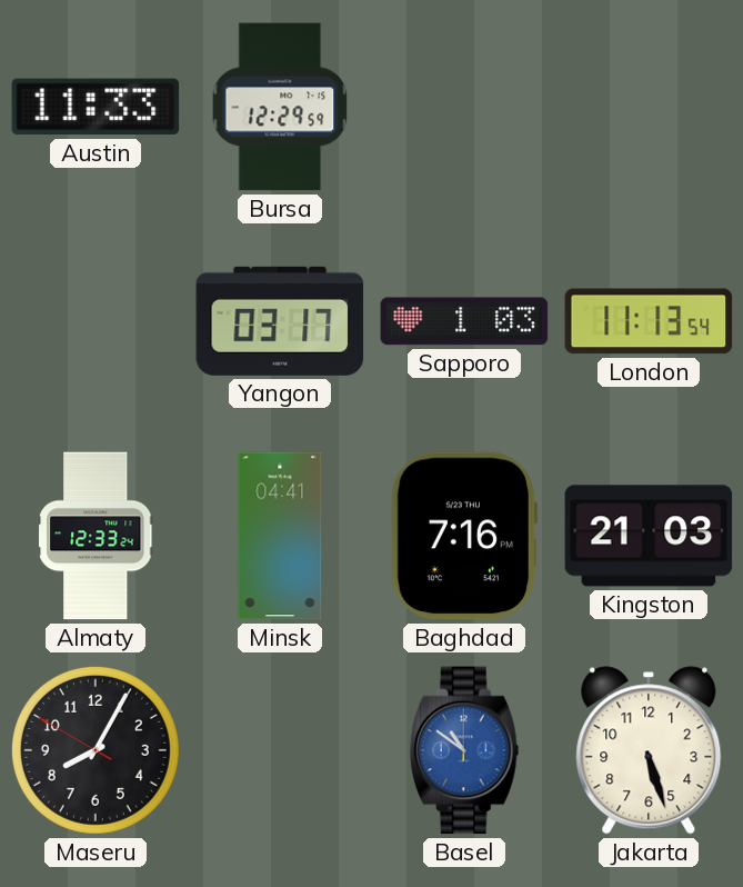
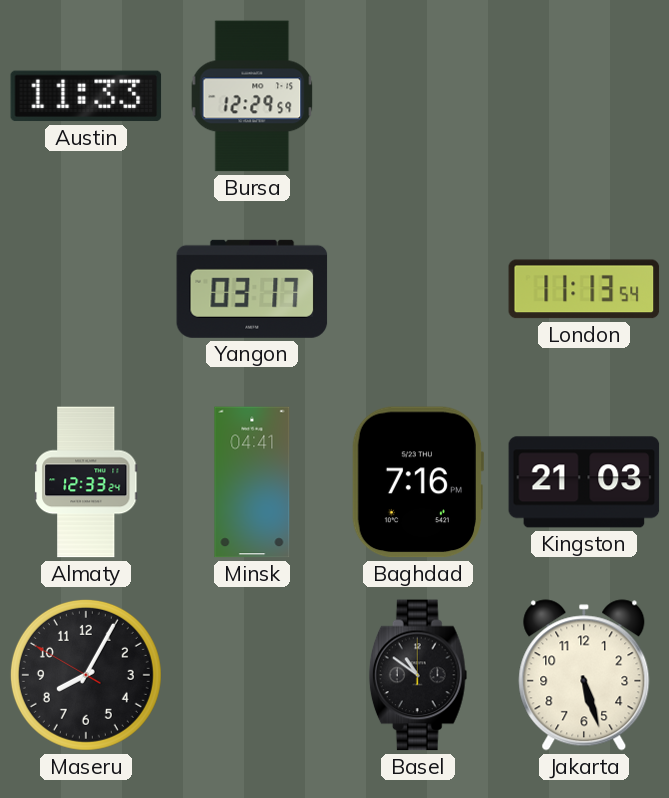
Sapporo: 1:03 -> none (464, 321)
Basel dial: blue -> black (418, 675)
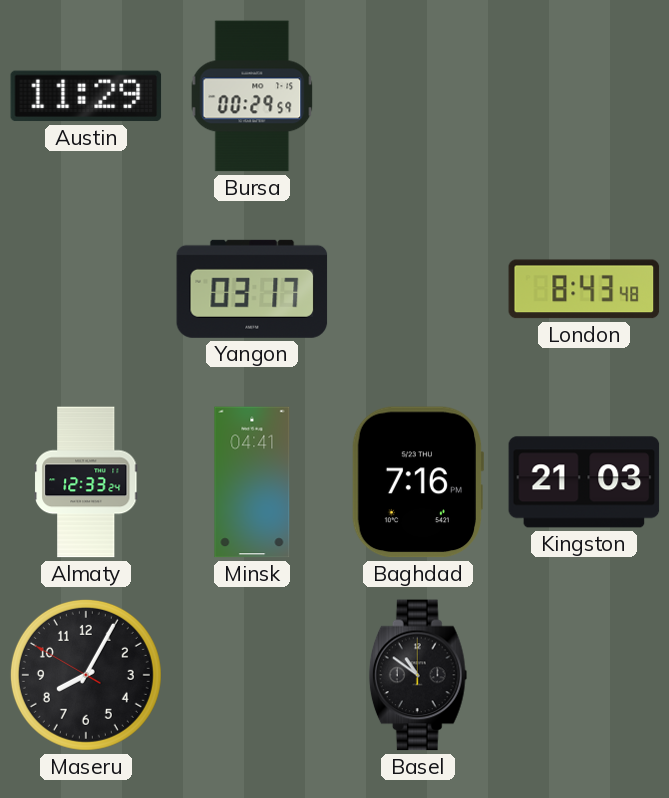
Austin: 11:33 -> 11:29 (86, 96)
Bursa: 12:29 -> 00:29 (252, 96)
London: 11:13 -> 8:43 (584, 289)
Jakarta: 5:27 -> none (584, 675)
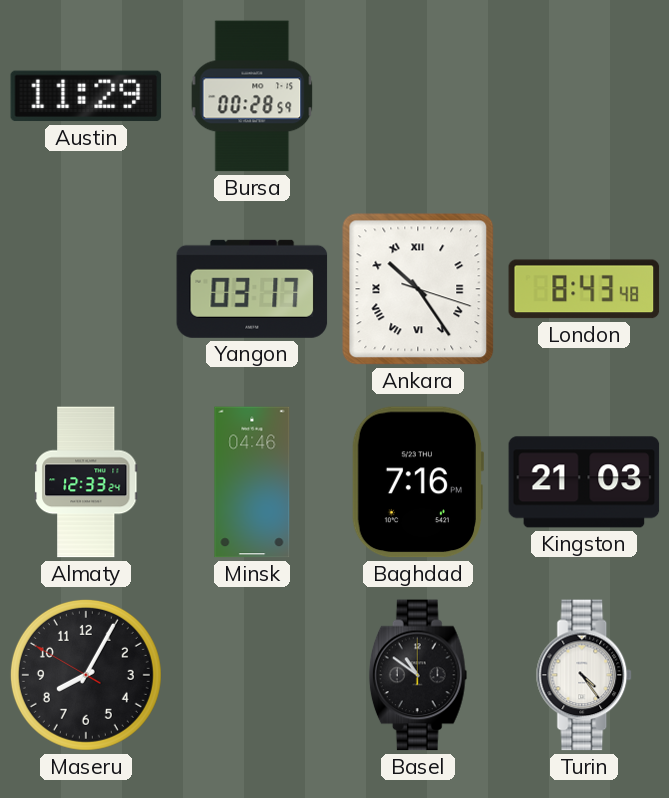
Bursa: 00:29 -> 00:28 (252, 96)
Ankara: none -> 10:24 (418, 289)
Minsk: 04:41 -> 04:46 (252, 482)
Turin: none -> 4:24 (585, 675)
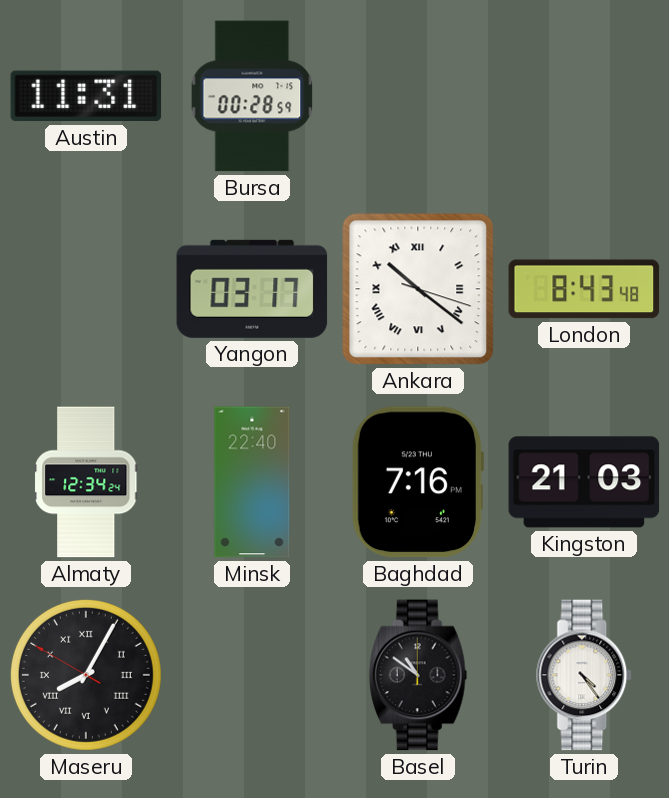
Austin: 11:29 -> 11:31 (86, 96)
Ankara: 10:24 -> 10:21 (418, 289)
Almaty: 12:33 -> 12:34 (86, 482)
Minsk: 04:46 -> 22:40 (252, 482)
Maseru numerals: Arabic -> Roman (86, 675)
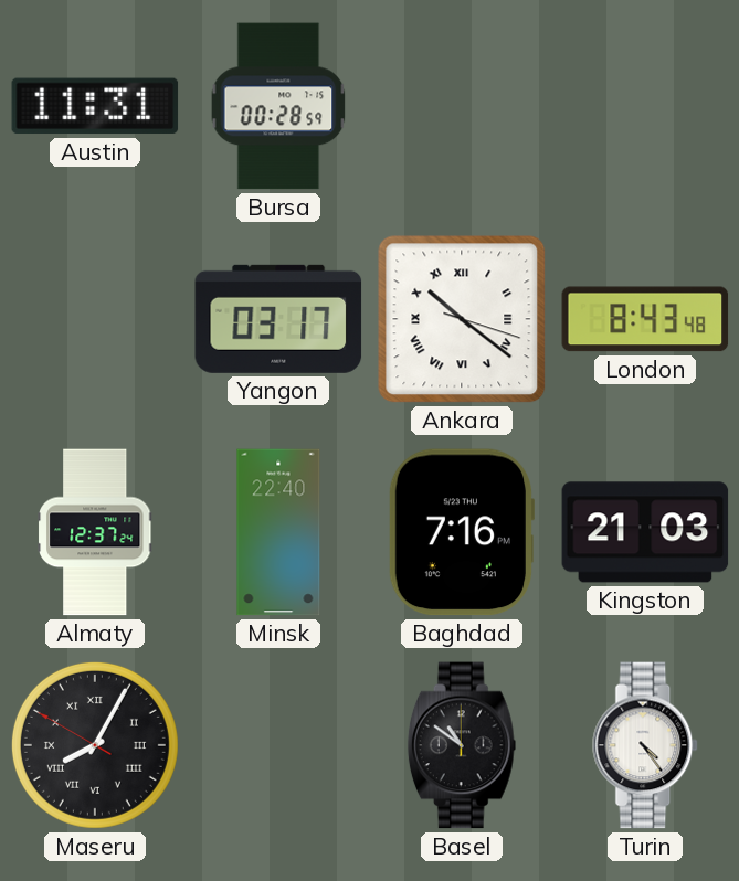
Almaty: 12:34 -> 12:37 (95, 532)
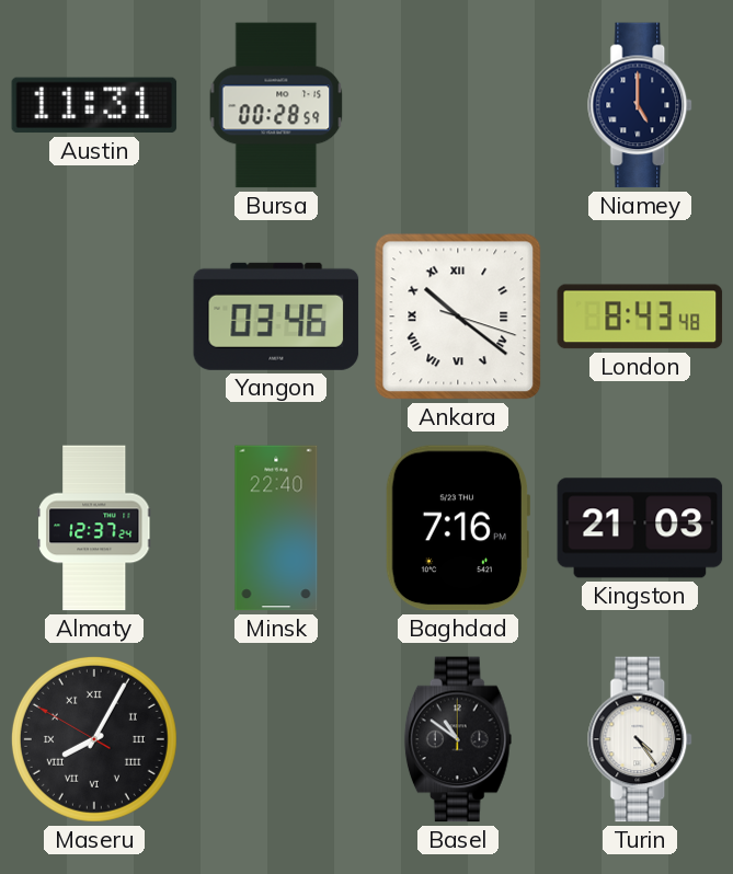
Niamey: none -> 5:00 (641, 105)
Yangon: 03:17 -> 03:46 (276, 317)
